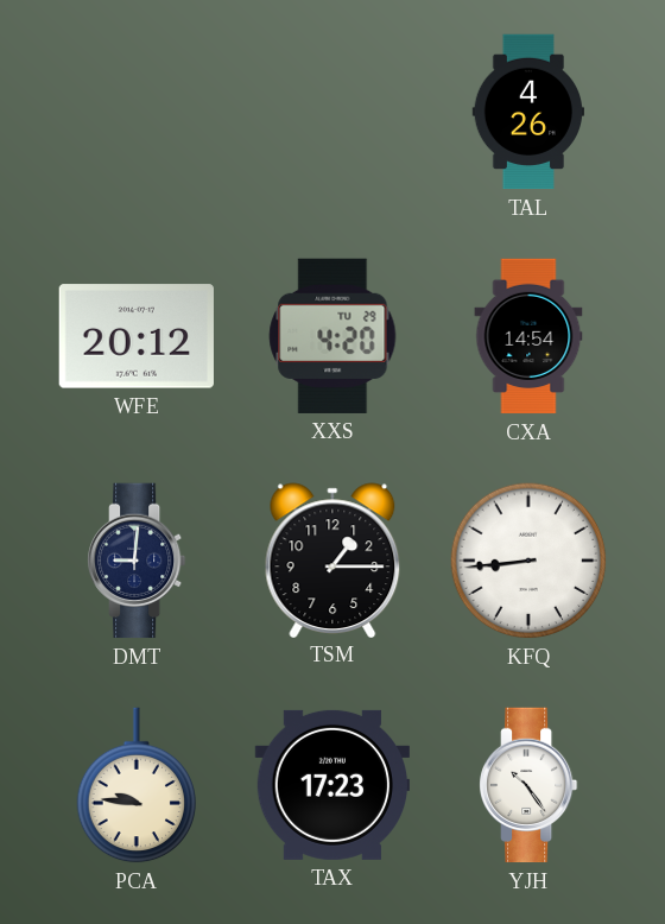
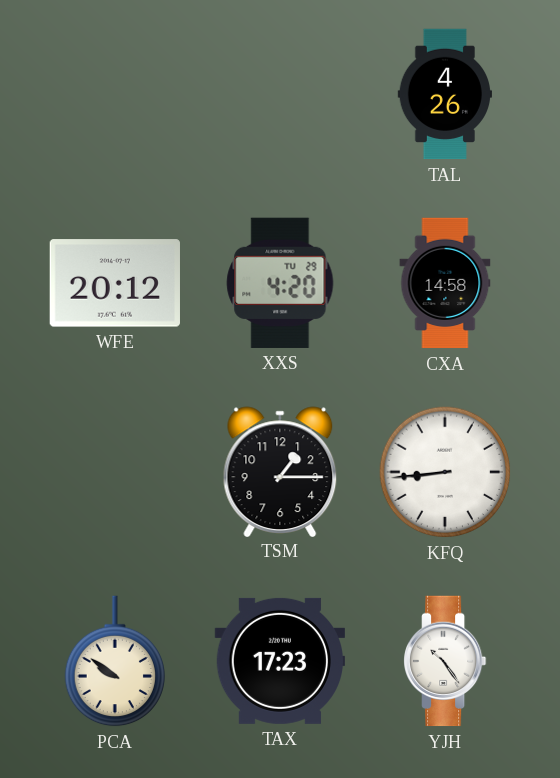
CXA: 14:54 -> 14:58 (445, 283)
DMT: 9:01 -> none (138, 561)
PCA: 9:46 -> 9:51 (114, 661)
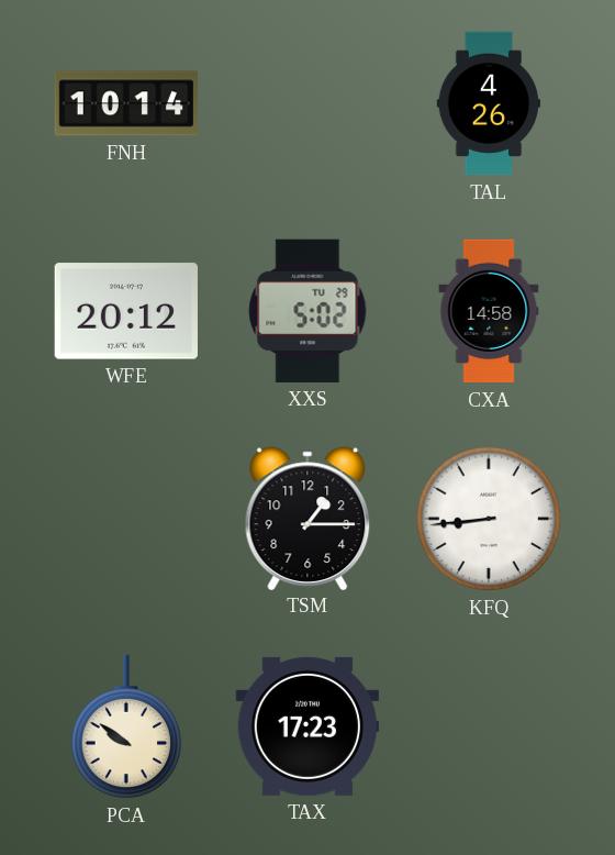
FNH: none -> 10:14 (125, 103)
XXS: 4:20 -> 5:02 (307, 311)
YJH: 10:24 -> none (446, 661)
